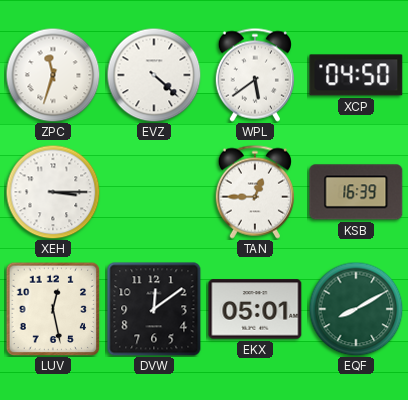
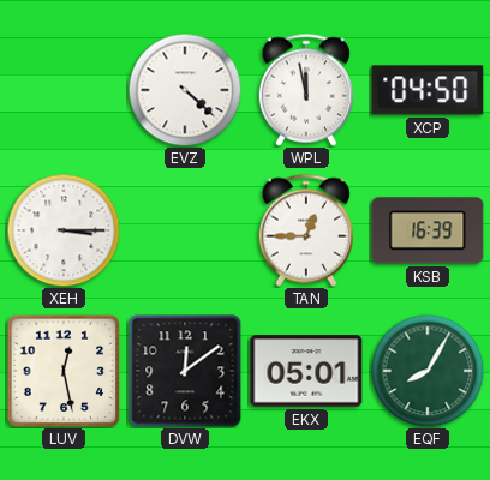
ZPC: 11:33 -> none (53, 75)
WPL: 5:39 -> 11:58 (306, 90)
EQF: 8:10 -> 8:05 (428, 371)
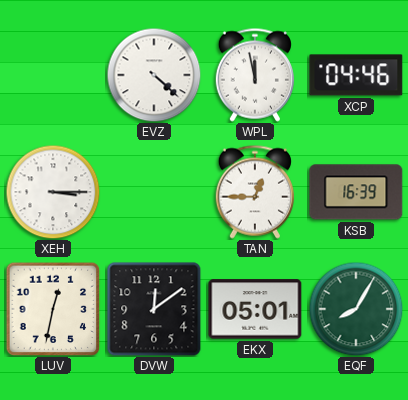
XCP: 04:50 -> 04:46 (356, 75)
LUV: 12:28 -> 12:32 (53, 309)
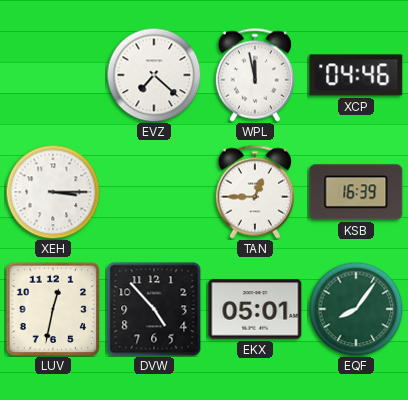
EVZ: 4:22 -> 7:22 (154, 75)
DVW: 12:09 -> 4:53 (154, 309)
EQF: 8:05 -> 8:06 (356, 309)
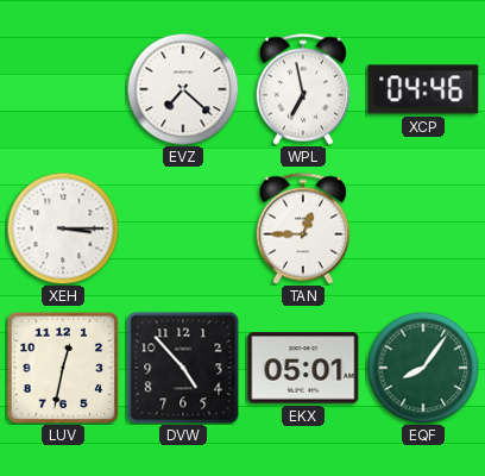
WPL: 11:58 -> 6:58 (303, 89)
KSB: 16:39 -> none (356, 192)
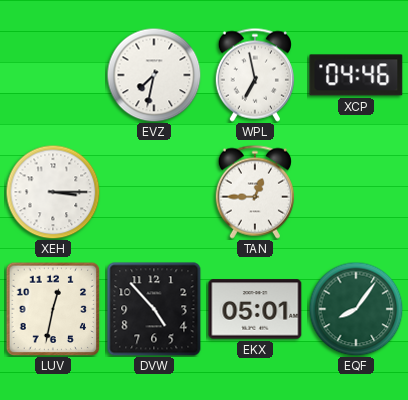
EVZ: 7:22 -> 7:32 (154, 75)
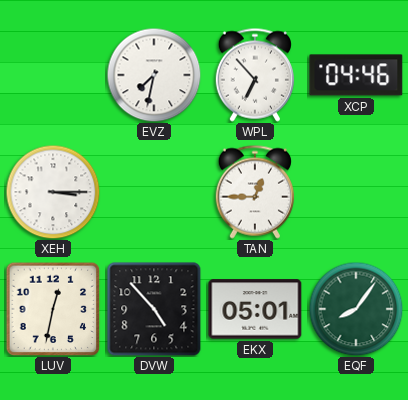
WPL: 6:58 -> 6:53 (255, 75)
